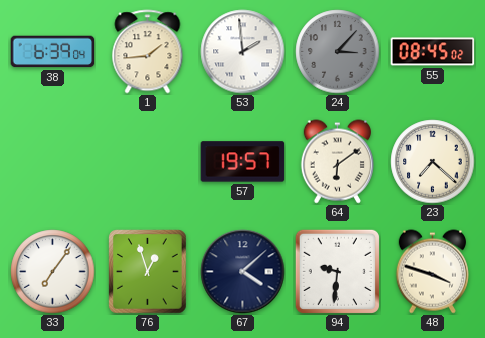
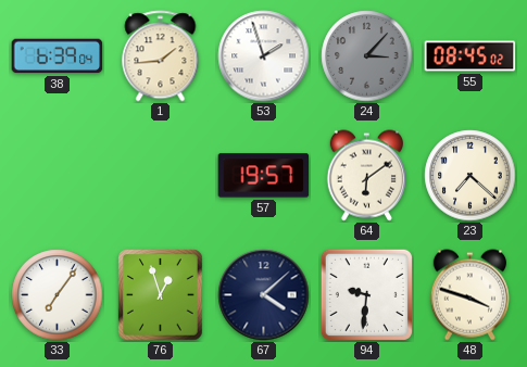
53: 1:59 -> 1:57 (264, 56)
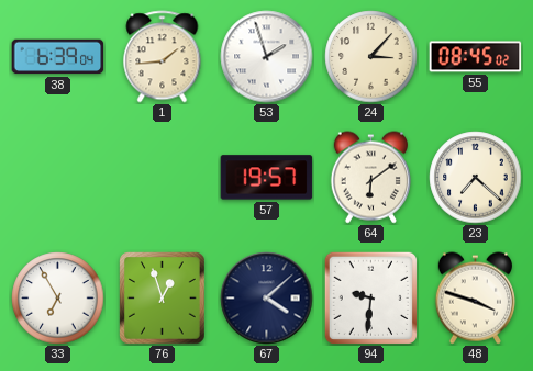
24 dial: grey -> cream (371, 57)
33: 7:06 -> 6:55 (58, 299)
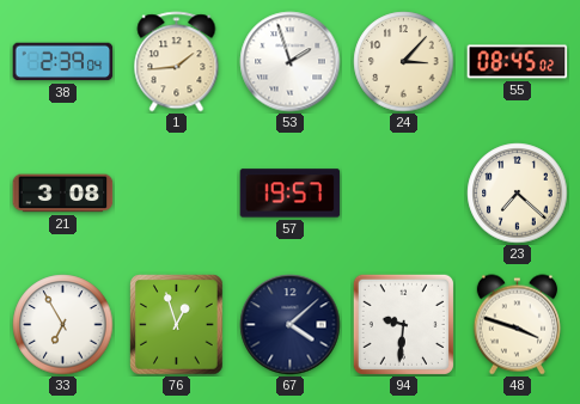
38: 6:39 -> 2:39 (63, 62)
21: none -> 3:08 (63, 194)
64: 6:09 -> none (370, 178)
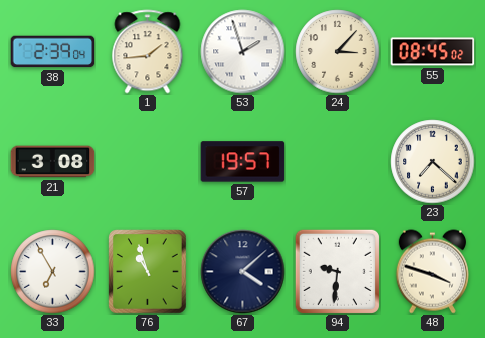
76: 12:57 -> 10:57 (148, 272)
